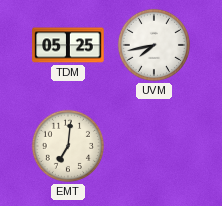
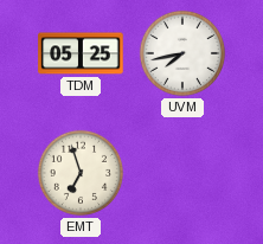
EMT: 7:01 -> 6:57 (81, 173)
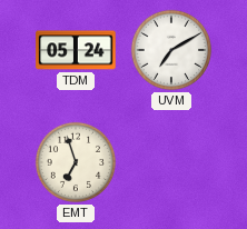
TDM: 05:25 -> 05:24 (76, 50)
UVM: 7:43 -> 7:10 (171, 50)
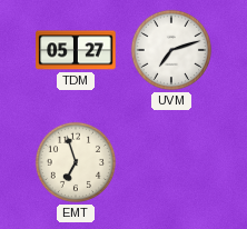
TDM: 05:24 -> 05:27 (76, 50)
UVM: 7:10 -> 7:12 (171, 50)
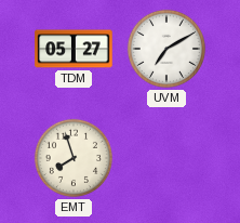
UVM: 7:12 -> 7:10 (166, 49)
EMT: 6:57 -> 7:57 (74, 158)
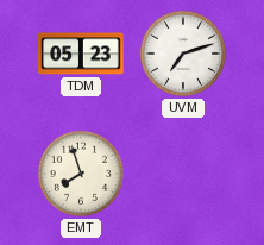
TDM: 05:27 -> 05:23 (81, 54)
UVM: 7:10 -> 7:12 (183, 54)
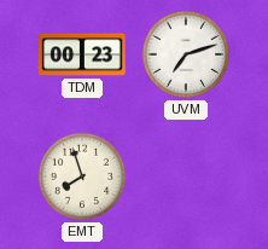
TDM: 05:23 -> 00:23 (82, 54)
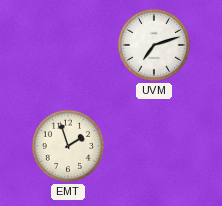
TDM: 00:23 -> none (82, 54)
EMT: 7:57 -> 1:57 (68, 146)
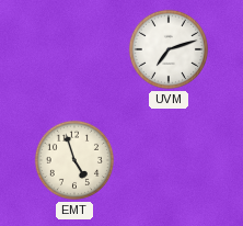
EMT: 1:57 -> 4:57 (74, 160)
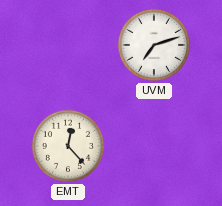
EMT: 4:57 -> 12:23 (68, 146)
